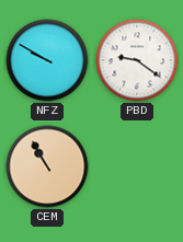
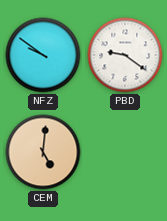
NFZ: 9:50 -> 9:51 (43, 55)
CEM: 10:55 -> 5:01 (43, 152)
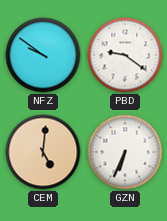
GZN: none -> 6:34 (125, 152)
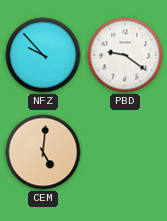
NFZ: 9:51 -> 9:53 (43, 55)
GZN: 6:34 -> none (125, 152)
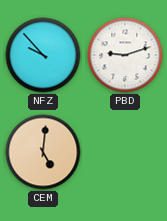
PBD: 9:21 -> 9:12 (125, 55)
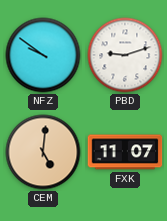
NFZ: 9:53 -> 9:51 (43, 55)
FXK: none -> 11:07 (125, 152)
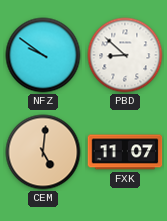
PBD: 9:12 -> 8:52 (125, 55)
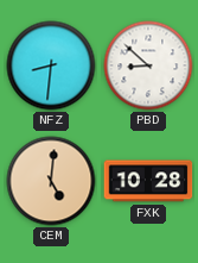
NFZ: 9:51 -> 8:31 (51, 65)
FXK: 11:07 -> 10:28 (148, 181)
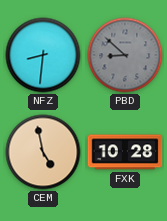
PBD dial: white -> grey (125, 55)
CEM: 5:01 -> 4:58 (43, 152)
